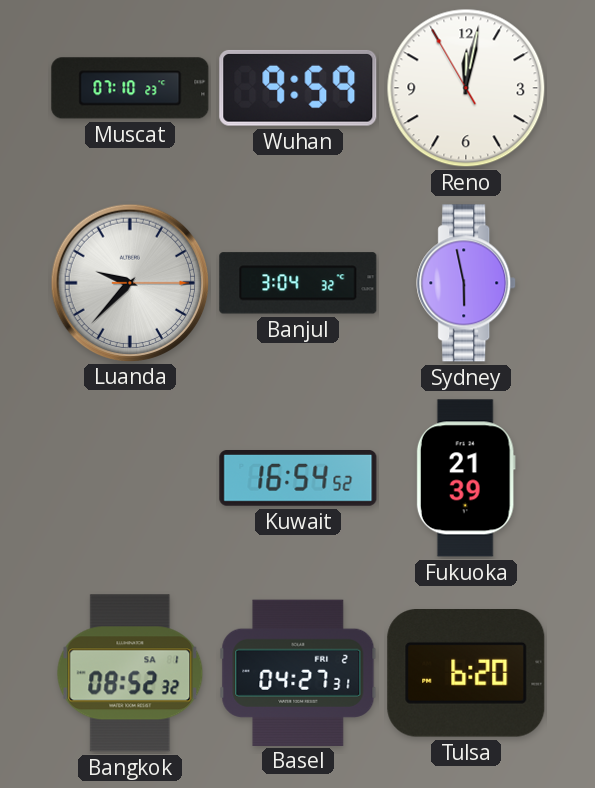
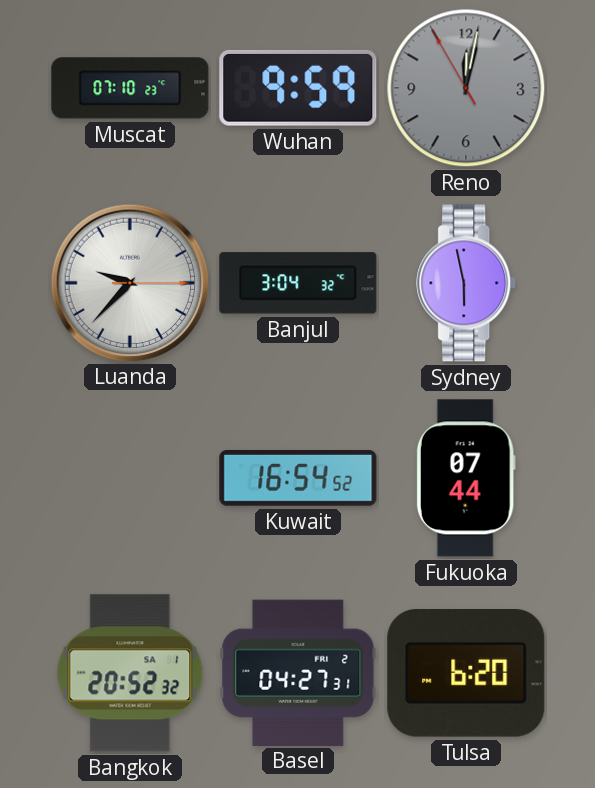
Reno dial: white -> grey (466, 88)
Fukuoka: 21:39 -> 07:44 (466, 478)
Bangkok: 08:52 -> 20:52 (130, 673)
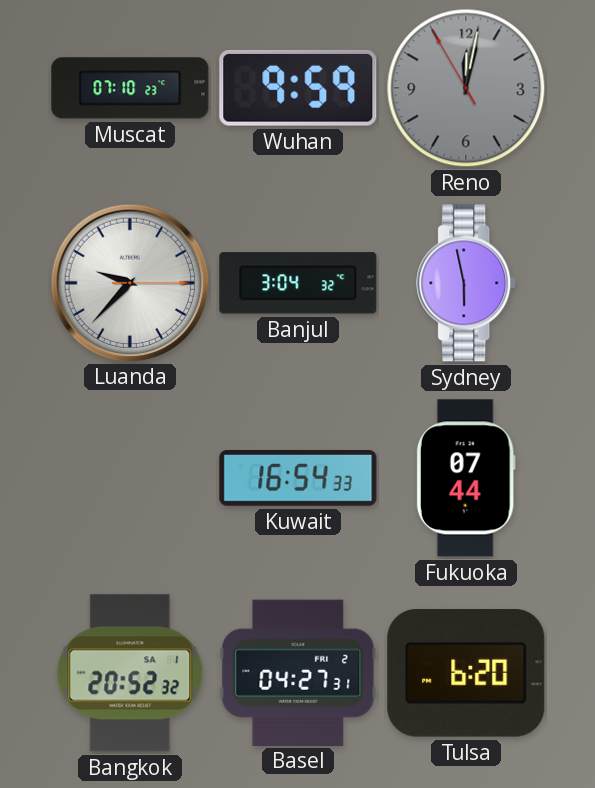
Kuwait: 16:54:52 -> 16:54:33 (298, 479)
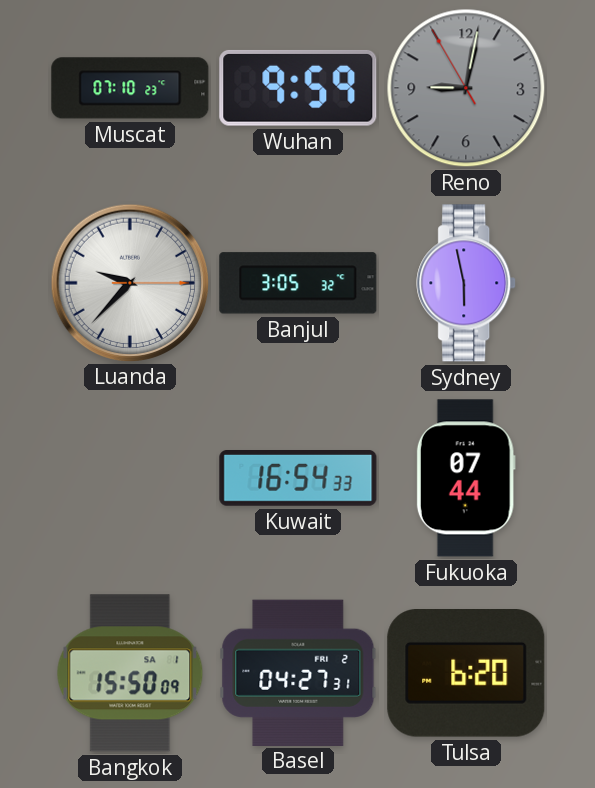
Reno: 12:01 -> 9:01 (466, 88)
Banjul: 3:04 -> 3:05 (298, 283)
Bangkok: 20:52 -> 15:50 (130, 673)
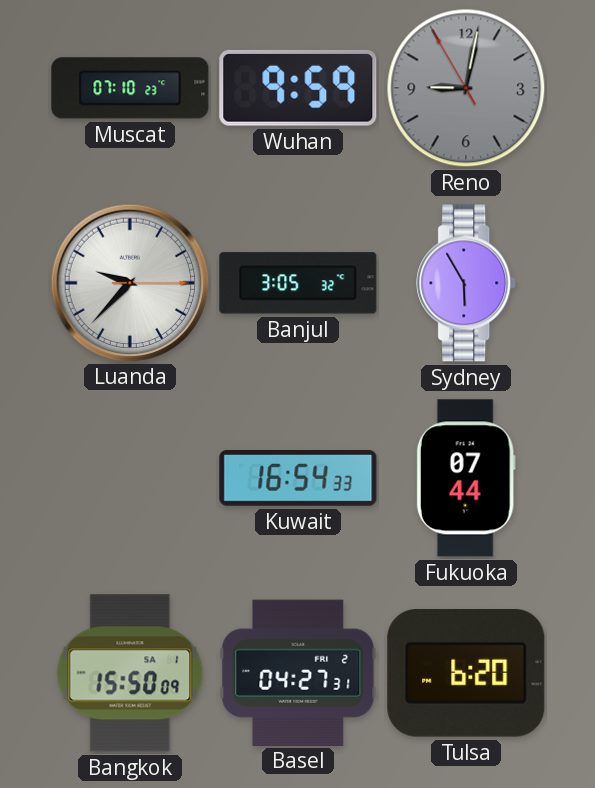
Sydney: 5:58 -> 5:55 (467, 283)
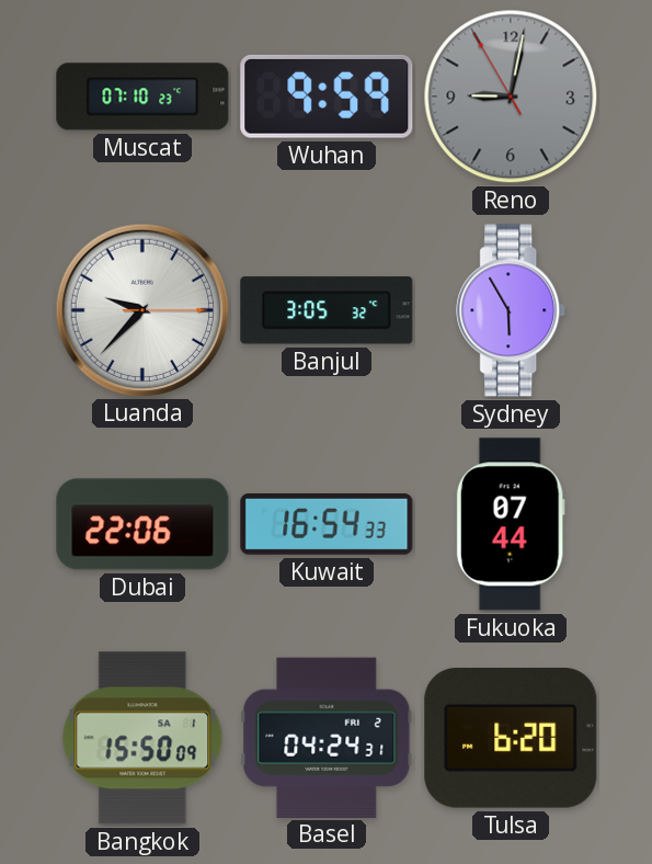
Dubai: none -> 22:06 (142, 524)
Basel: 04:27 -> 04:24 (327, 737)
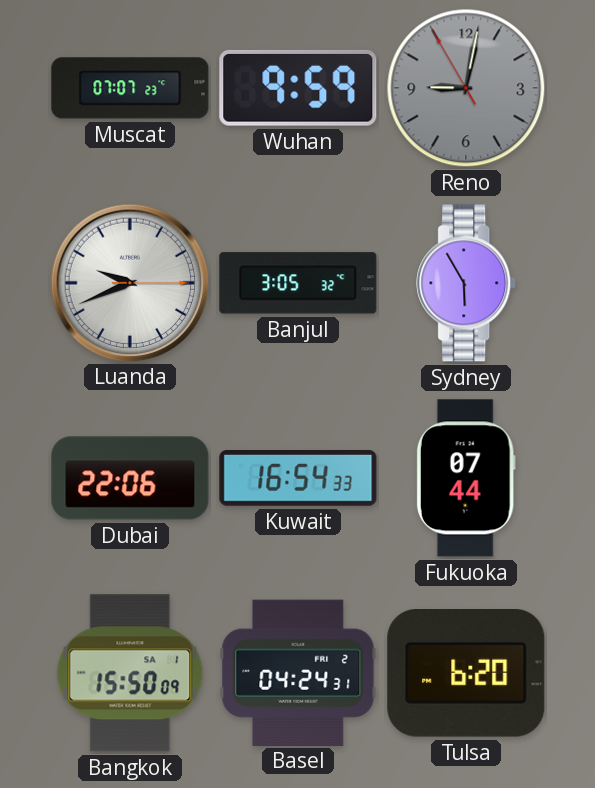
Muscat: 07:10 -> 07:07 (130, 88)
Luanda: 9:37 -> 9:41 (129, 282)
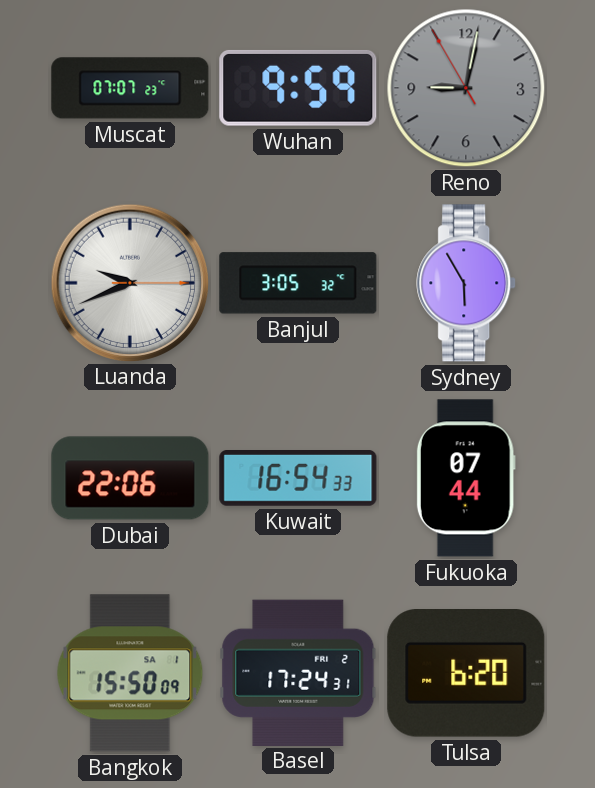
Basel: 04:24 -> 17:24 (298, 672)
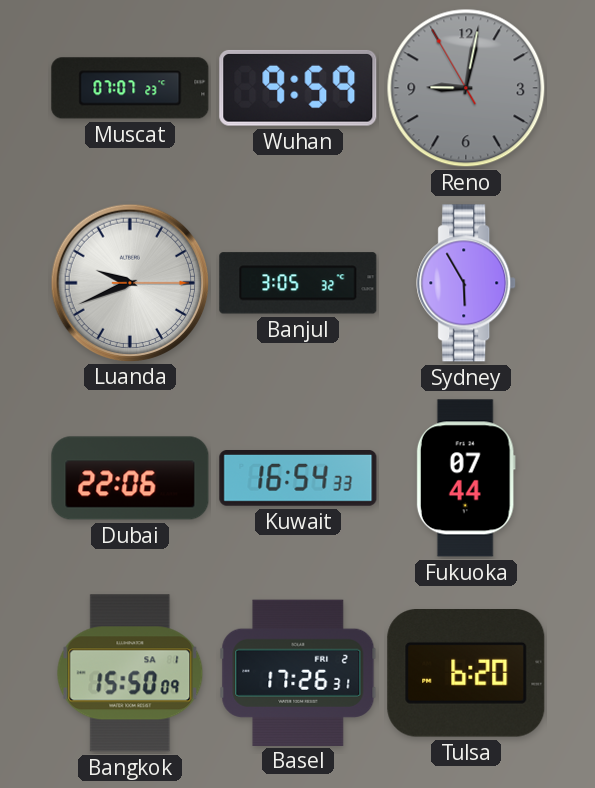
Basel: 17:24 -> 17:26 (298, 672)
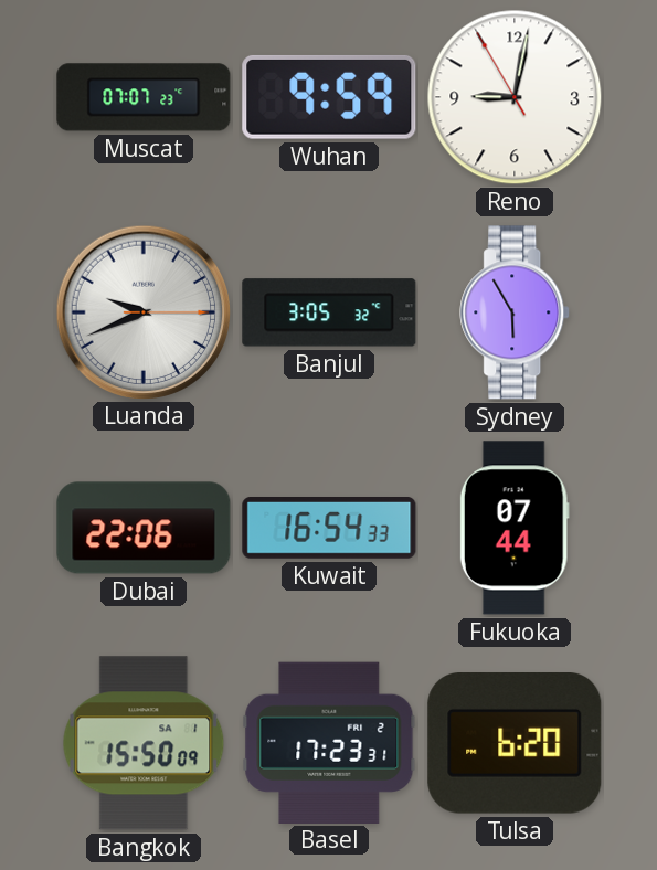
Reno dial: grey -> white (515, 97)
Basel: 17:26 -> 17:23 (329, 742)
